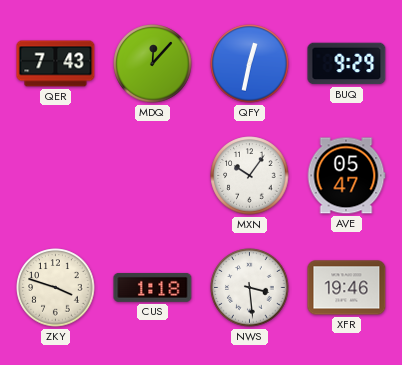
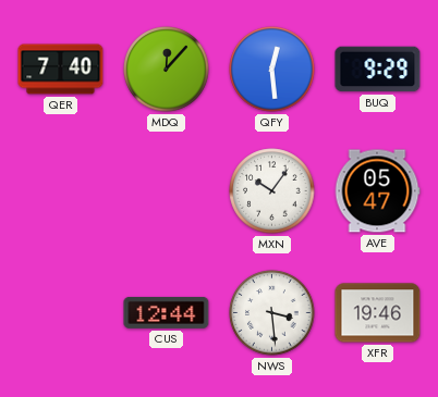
QER: 7:43 -> 7:40 (61, 70)
QFY: 12:32 -> 12:29 (272, 70)
ZKY: 3:48 -> none (56, 288)
CUS: 1:18 -> 12:44 (167, 312)
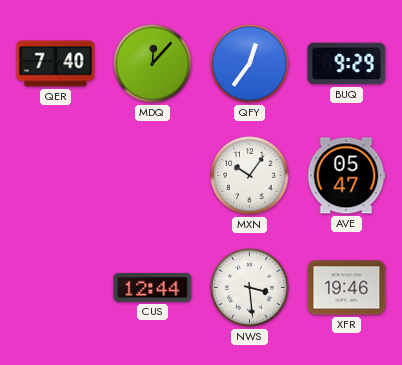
QFY: 12:29 -> 12:36 (250, 64)
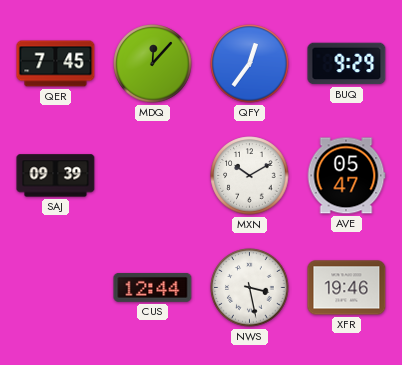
QER: 7:40 -> 7:45 (56, 64)
SAJ: none -> 09:39 (56, 176)
MXN: 10:06 -> 10:10 (250, 176)
NWS: 3:29 -> 3:28 (250, 288)
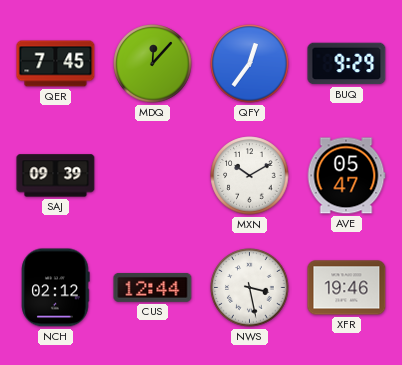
NCH: none -> 02:12 (55, 288)
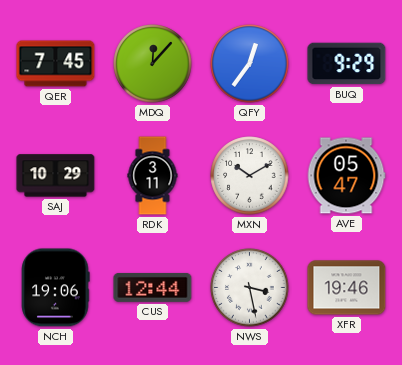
SAJ: 09:39 -> 10:29 (56, 176)
RDK: none -> 3:11 (153, 176)
NCH: 02:12 -> 19:06 (55, 288)
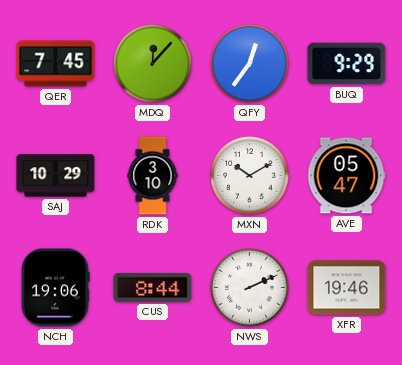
RDK: 3:11 -> 3:10 (153, 176)
CUS: 12:44 -> 8:44 (153, 287)
NWS: 3:28 -> 2:11 (250, 288)
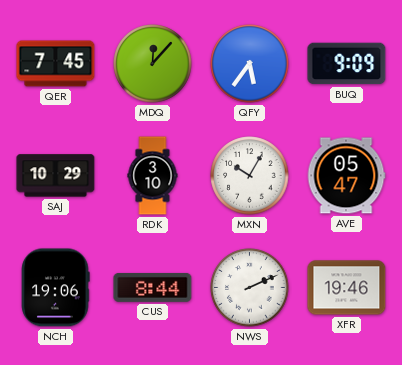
QFY: 12:36 -> 5:36 (250, 64)
BUQ: 9:29 -> 9:09 (347, 64)
MXN: 10:10 -> 10:05 (250, 176)
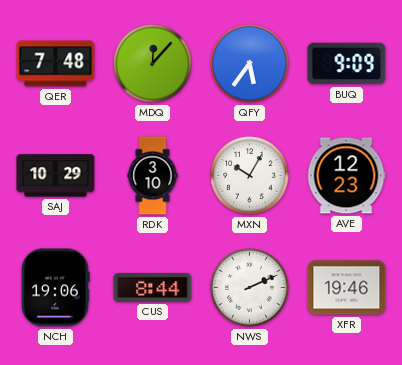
QER: 7:45 -> 7:48 (56, 64)
AVE: 05:47 -> 12:23 (346, 176)
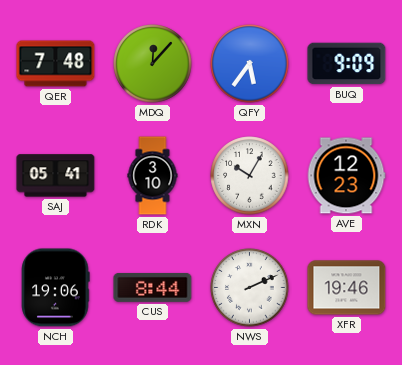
SAJ: 10:29 -> 05:41 (56, 176)
